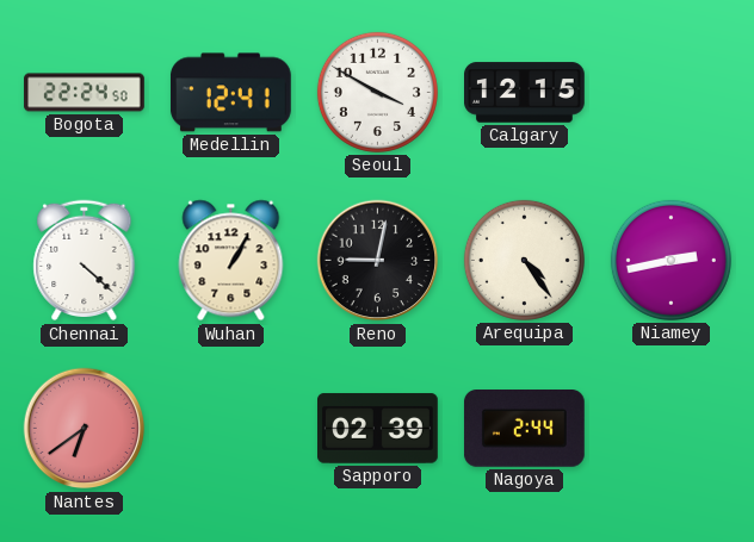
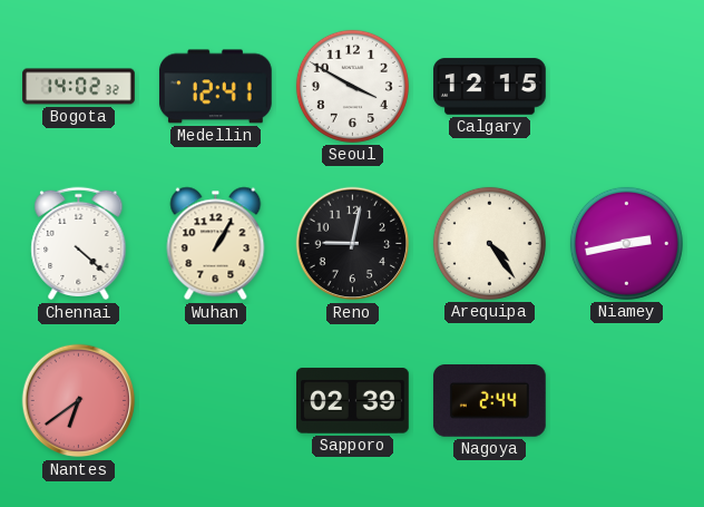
Bogota: 22:24 -> 14:02 (79, 87)
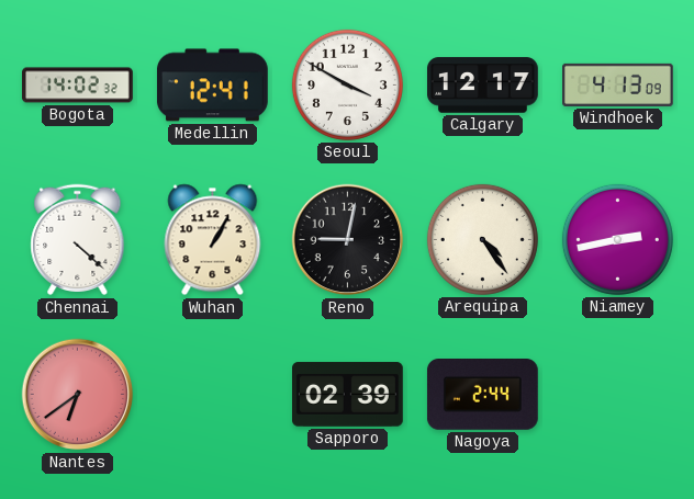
Calgary: 12:15 -> 12:17 (483, 86)
Windhoek: none -> 4:13 (618, 84)
